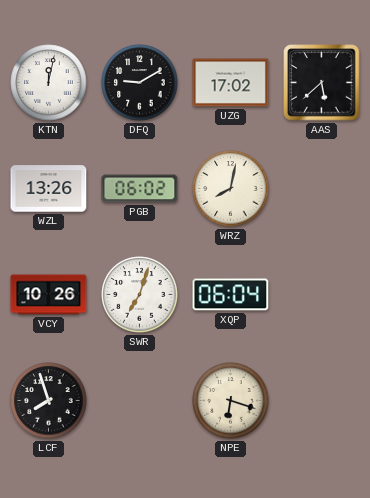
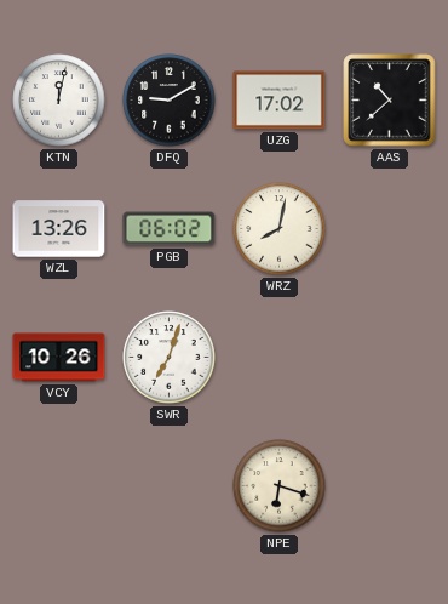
AAS: 5:38 -> 10:38 (390, 101)
XQP: 06:04 -> none (231, 295)
LCF: 7:57 -> none (49, 401)
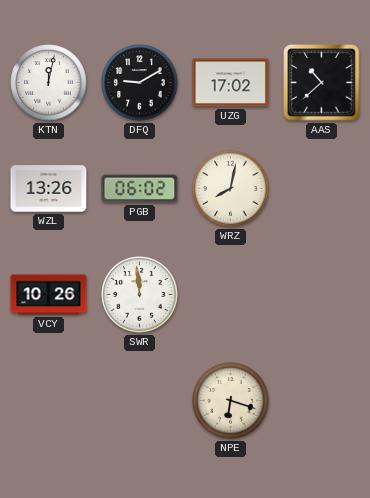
SWR: 7:03 -> 11:59 (140, 295)
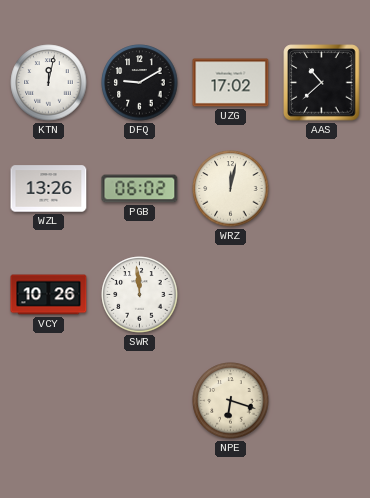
WRZ: 8:02 -> 12:02 (231, 189)
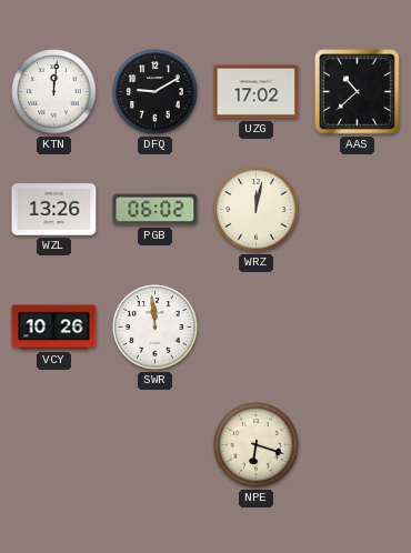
KTN: 12:02 -> 12:01 (54, 92)
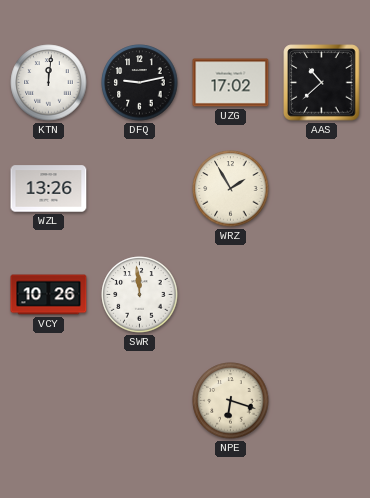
DFQ: 9:10 -> 9:13 (140, 83)
PGB: 06:02 -> none (156, 210)
WRZ: 12:02 -> 1:55 (231, 189)
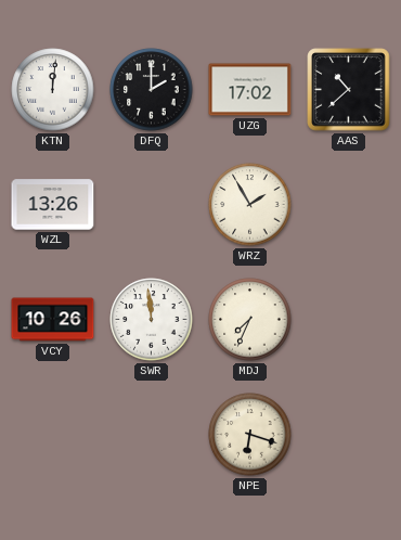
DFQ: 9:13 -> 2:00 (152, 90)
MDJ: none -> 7:34 (250, 320)
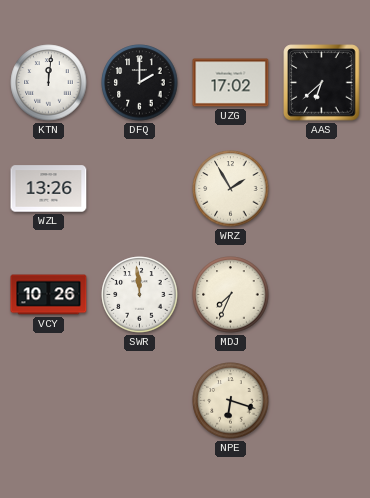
AAS: 10:38 -> 6:38 (322, 83)
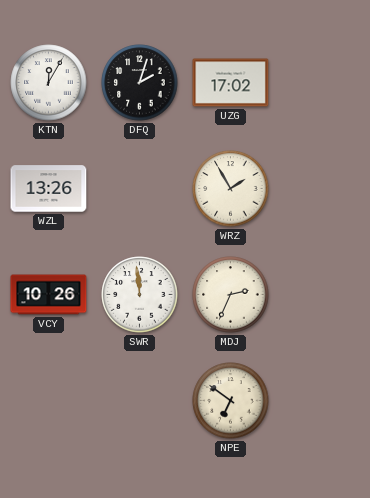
KTN: 12:01 -> 12:05 (49, 83)
DFQ: 2:00 -> 2:03 (140, 83)
AAS: 6:38 -> none (322, 83)
MDJ: 7:34 -> 2:34 (231, 295)
NPE: 6:18 -> 6:51 (231, 401)
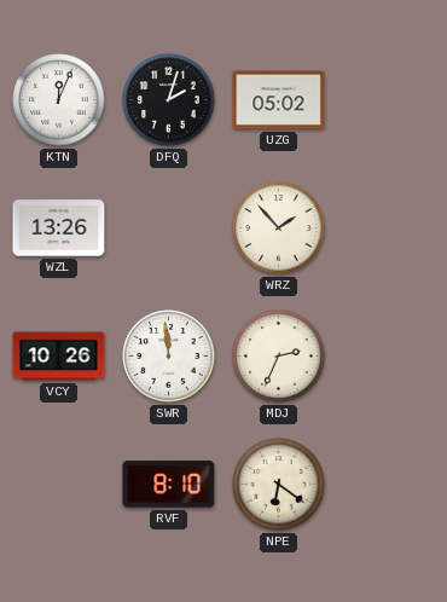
KTN: 12:05 -> 12:04 (59, 100)
UZG: 17:02 -> 05:02 (279, 100)
WRZ: 1:55 -> 1:53 (279, 228)
RVF: none -> 8:10 (169, 485)
NPE: 6:51 -> 6:21 (279, 485)
